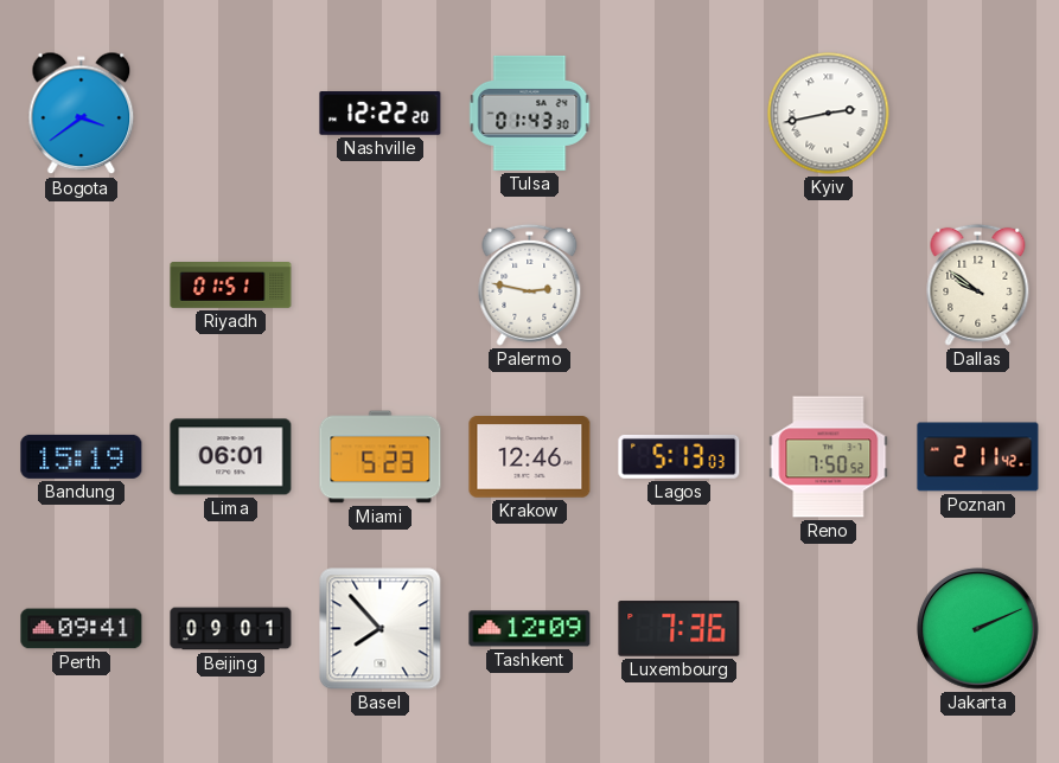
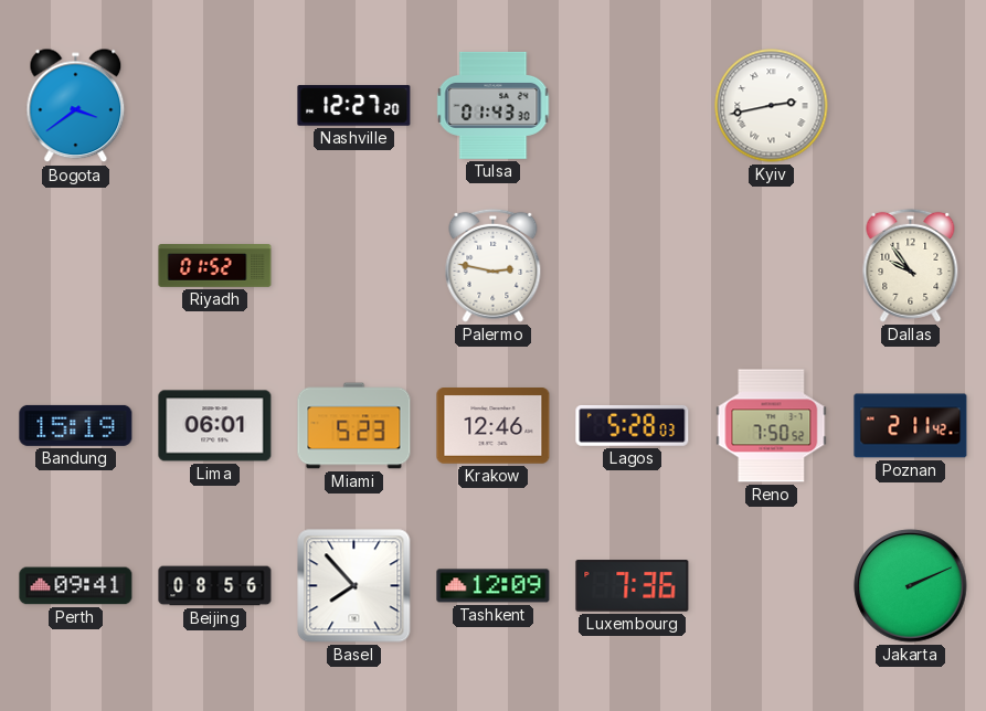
Nashville: 12:22 -> 12:27 (354, 106)
Riyadh: 01:51 -> 01:52 (215, 266)
Dallas: 9:51 -> 9:54 (911, 265)
Lagos: 5:13 -> 5:28 (633, 425)
Beijing: 09:01 -> 08:56 (215, 586)
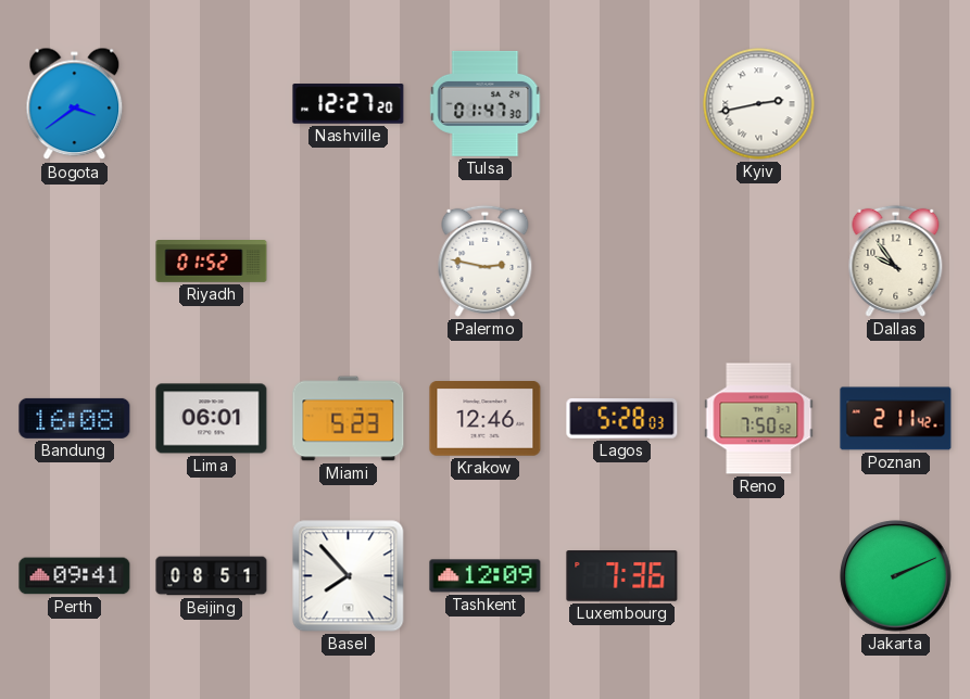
Tulsa: 01:43 -> 01:47 (486, 103)
Bandung: 15:19 -> 16:08 (75, 418)
Beijing: 08:56 -> 08:51 (212, 576)
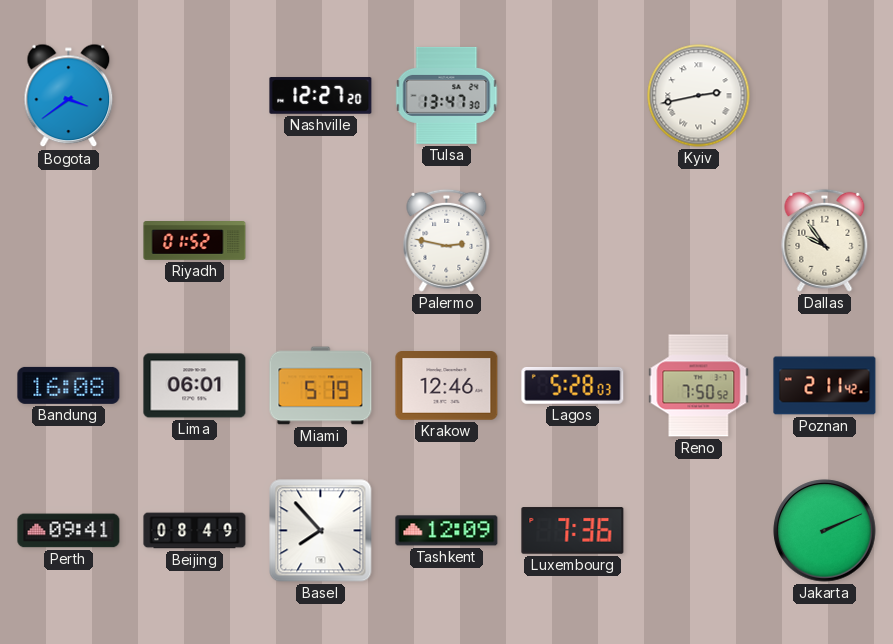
Tulsa: 01:47 -> 13:47 (447, 95)
Miami: 5:23 -> 5:19 (321, 386)
Beijing: 08:51 -> 08:49 (195, 531)
